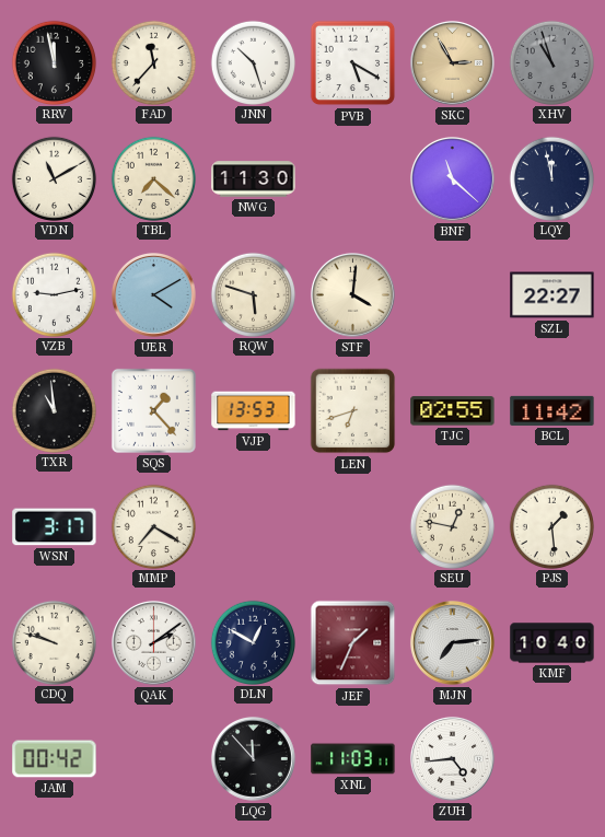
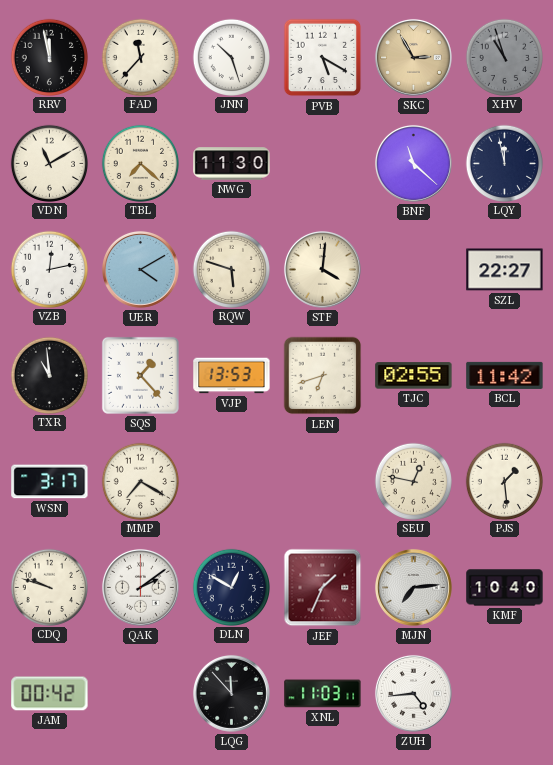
VZB: 9:13 -> 12:13 (49, 269)
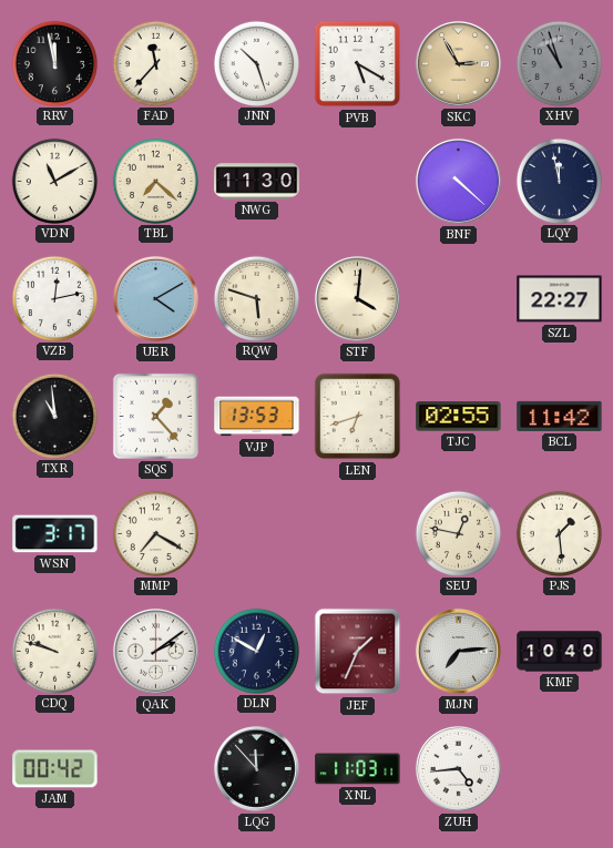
BNF: 11:22 -> 4:22 (458, 181)
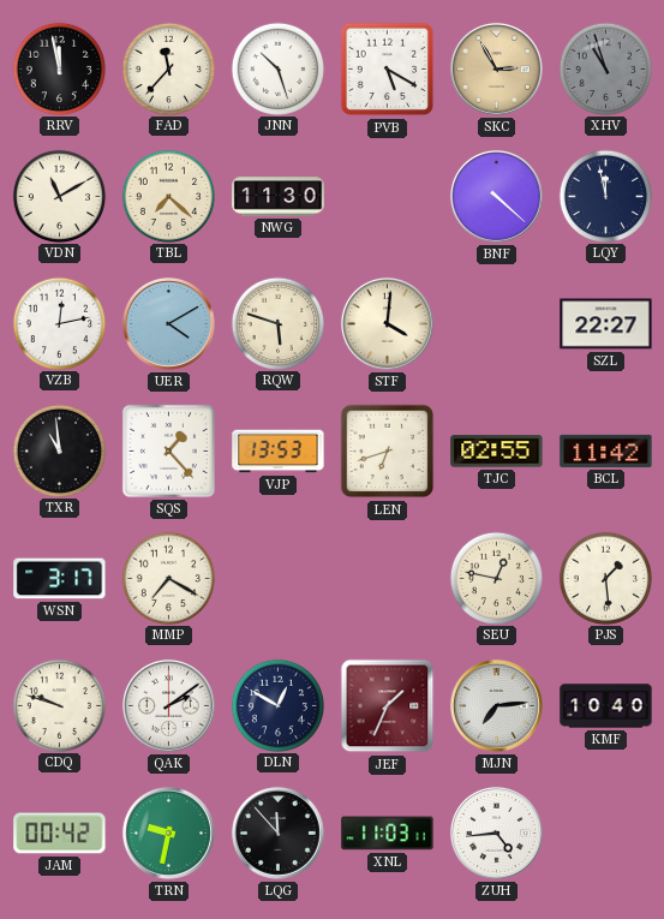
TRN: none -> 9:32 (168, 833)
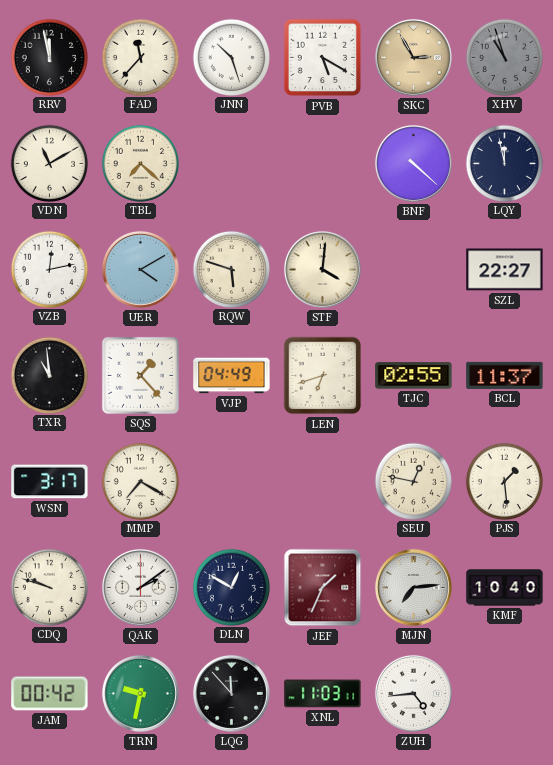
NWG: 11:30 -> none (279, 197)
VJP: 13:53 -> 04:49 (232, 376)
BCL: 11:42 -> 11:37 (505, 375)
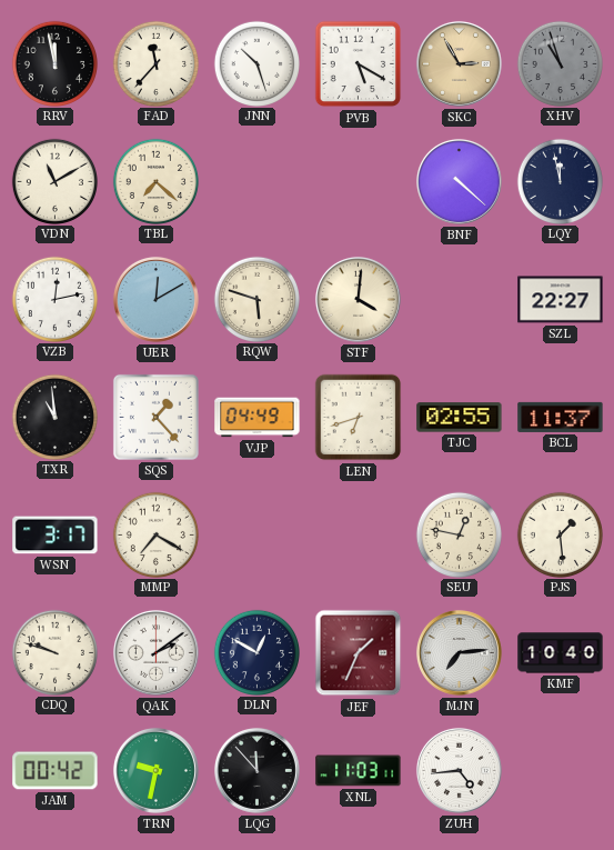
UER: 4:10 -> 12:10 (155, 299)
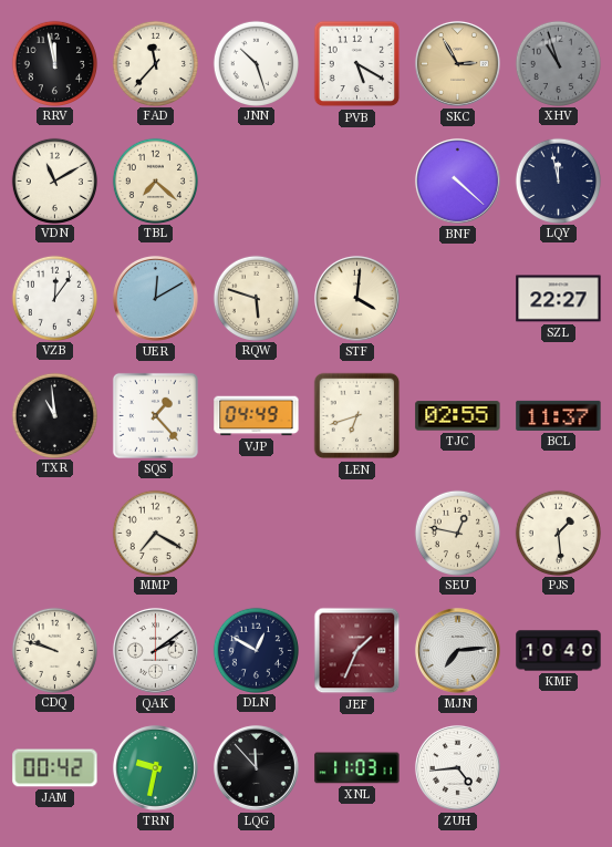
VZB: 12:13 -> 12:06 (54, 298)
WSN: 3:17 -> none (56, 536)
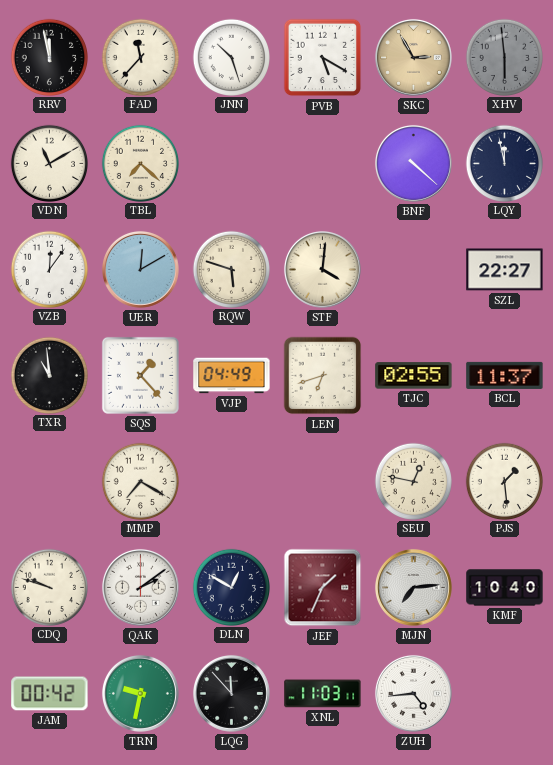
XHV: 10:57 -> 5:59 (504, 57)
